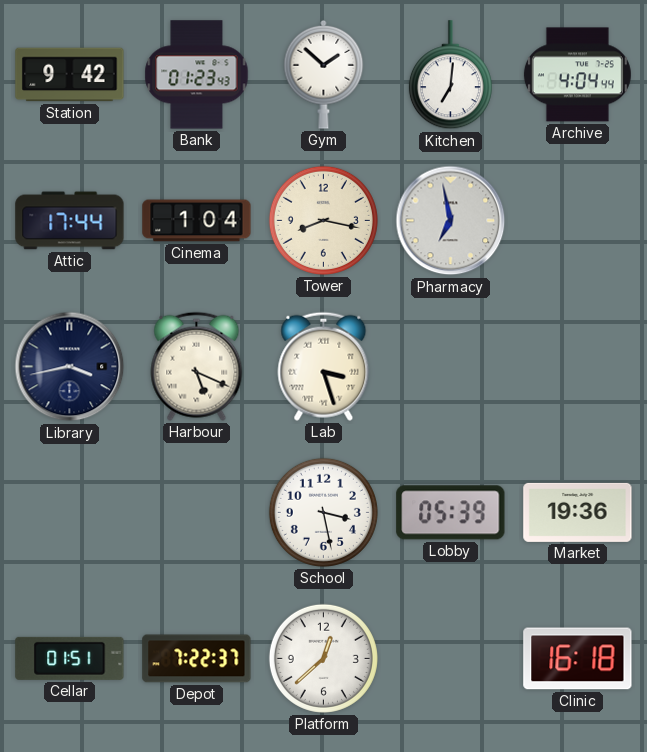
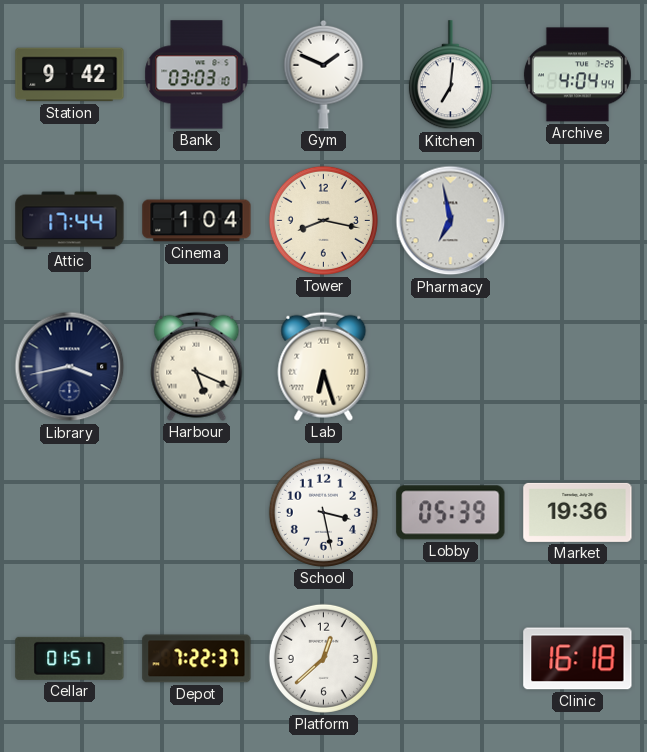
Bank: 01:23 -> 03:03 (197, 75)
Gym: 1:52 -> 1:49 (324, 74)
Lab: 3:27 -> 6:27 (324, 366)
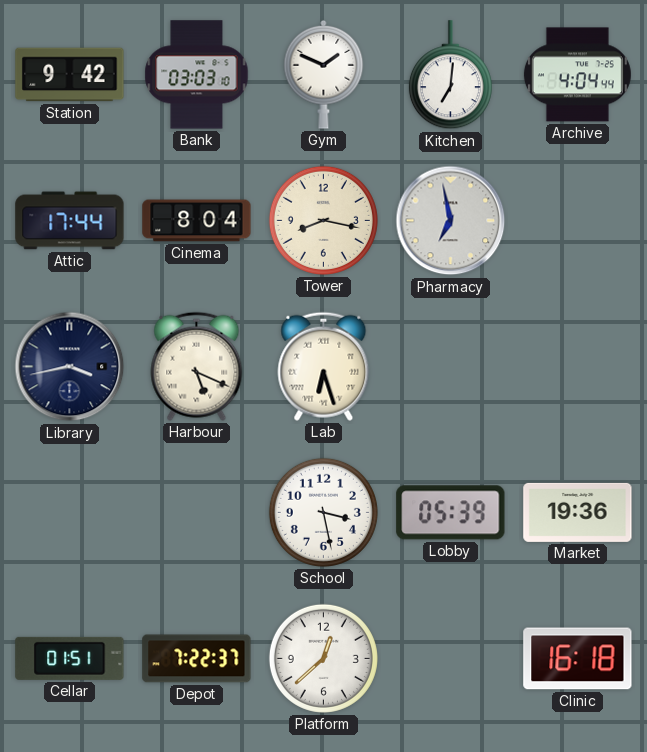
Cinema: 1:04 -> 8:04 (197, 221)
